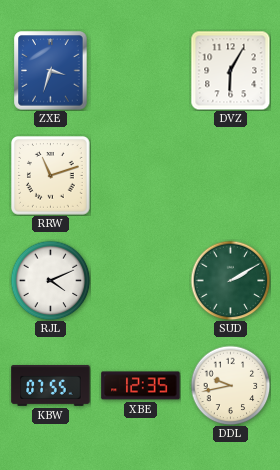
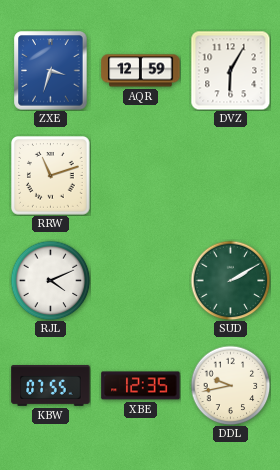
AQR: none -> 12:59 (141, 71)
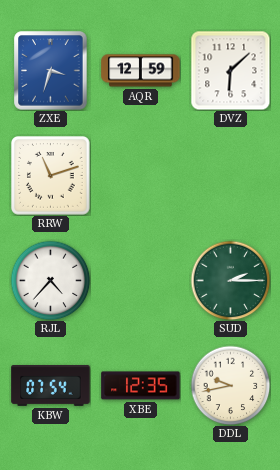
DVZ: 6:05 -> 6:08 (230, 70)
RJL: 4:11 -> 4:37 (50, 280)
SUD: 2:10 -> 2:15 (230, 280)
KBW: 07:55 -> 07:54 (51, 386)
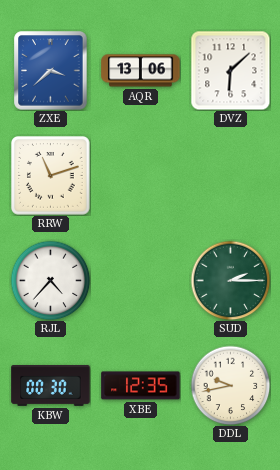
ZXE: 3:33 -> 3:38 (51, 71)
AQR: 12:59 -> 13:06 (141, 71)
KBW: 07:54 -> 00:30 (51, 386)
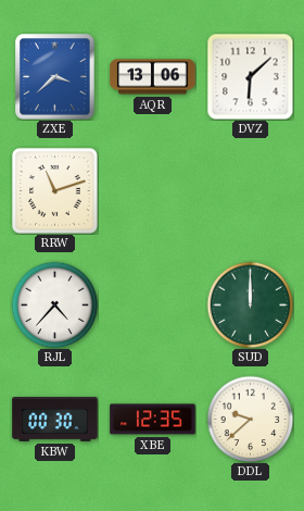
SUD: 2:15 -> 12:00 (250, 304)
DDL: 9:43 -> 9:38 (250, 419)
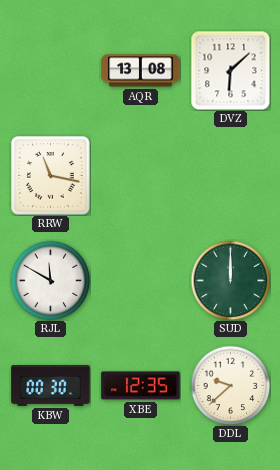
ZXE: 3:38 -> none (55, 77)
AQR: 13:06 -> 13:08 (141, 71)
RRW: 11:12 -> 11:17 (51, 176)
RJL: 4:37 -> 11:50 (50, 280)
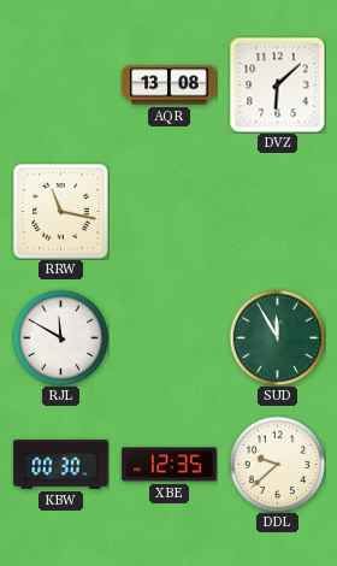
SUD: 12:00 -> 11:55 (277, 337)
